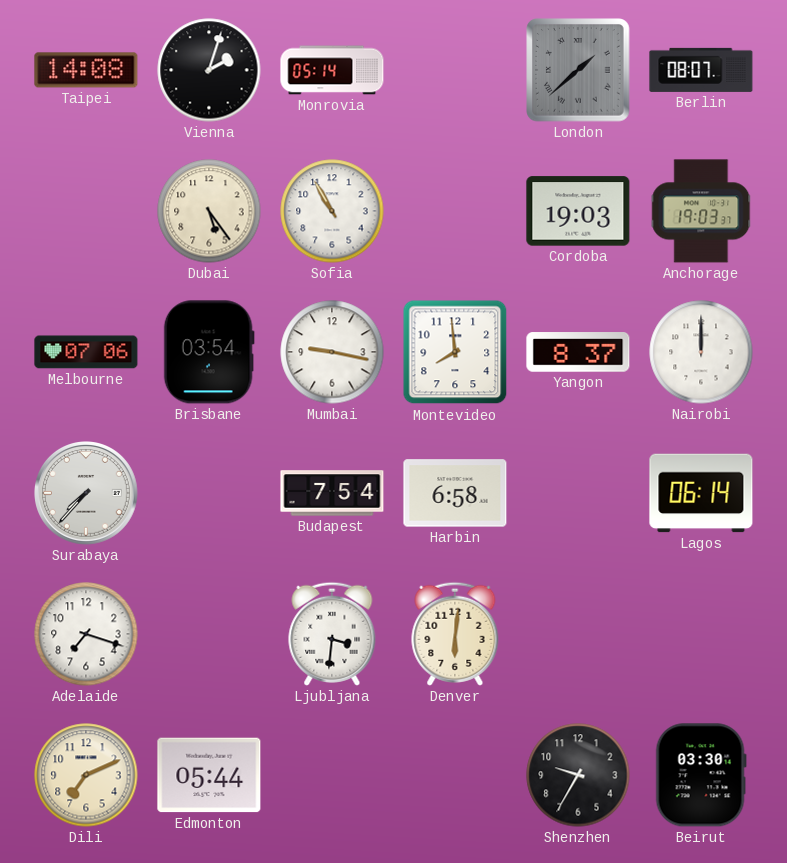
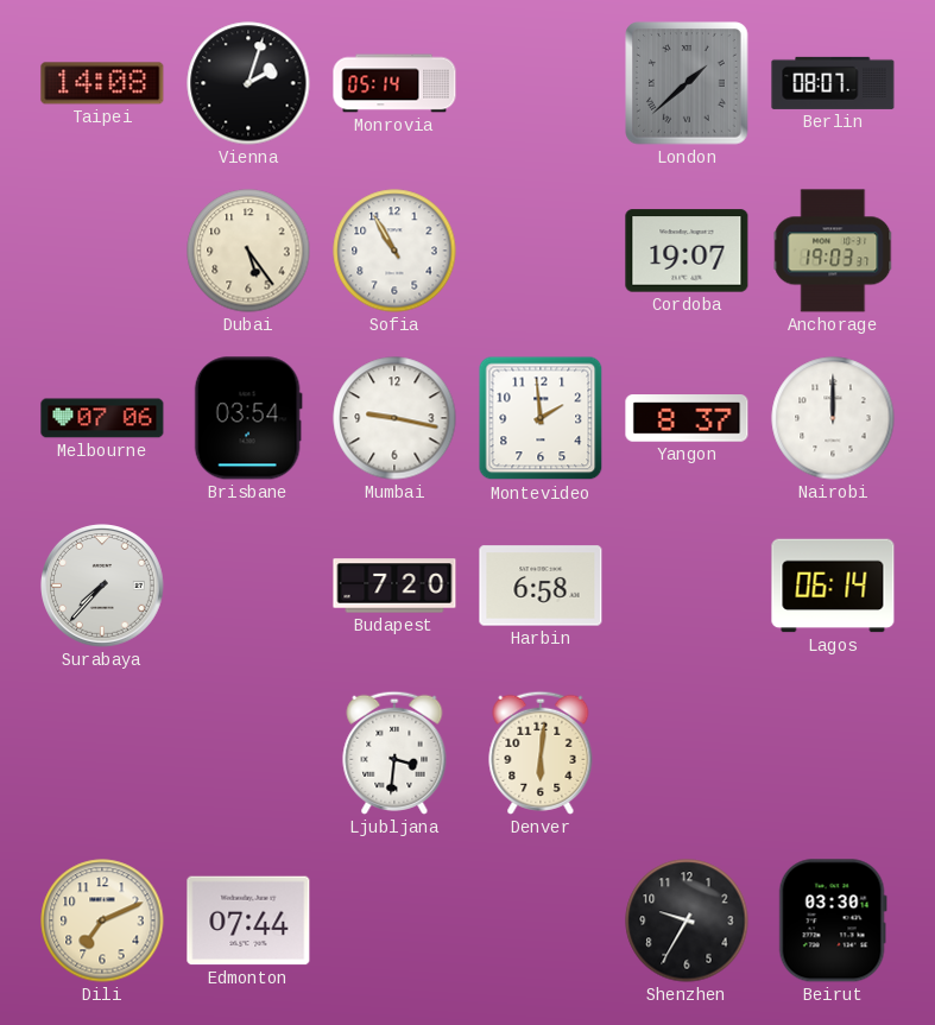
Cordoba: 19:03 -> 19:07 (687, 251)
Montevideo: 7:59 -> 1:59 (541, 418)
Budapest: 7:54 -> 7:20 (394, 586)
Adelaide: 7:18 -> none (86, 634)
Edmonton: 05:44 -> 07:44 (248, 920)
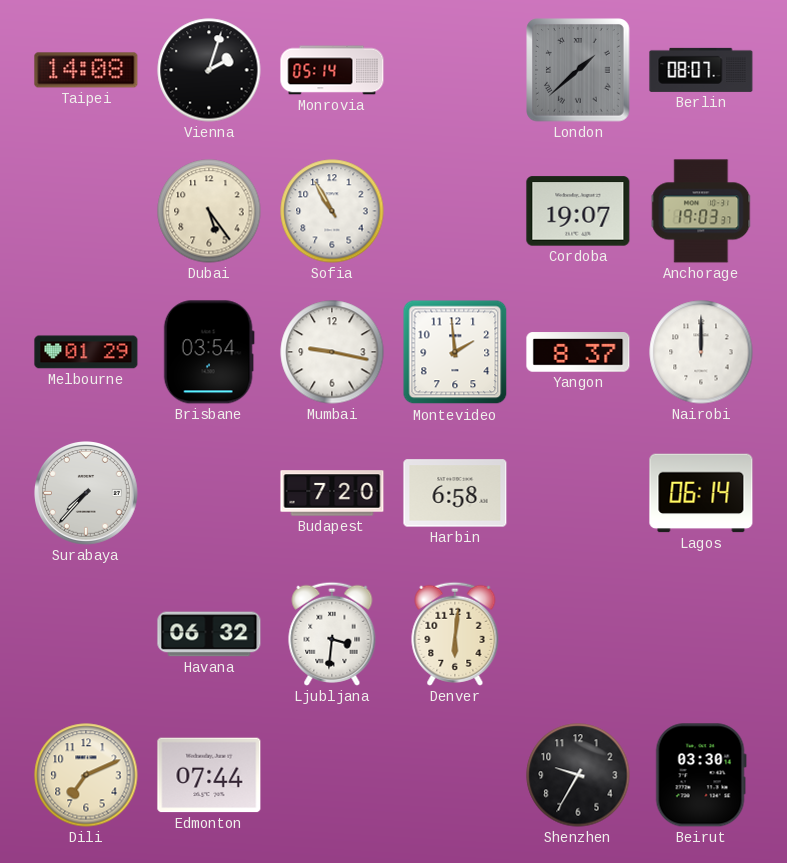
Melbourne: 07:06 -> 01:29 (86, 352)
Havana: none -> 06:32 (209, 634)
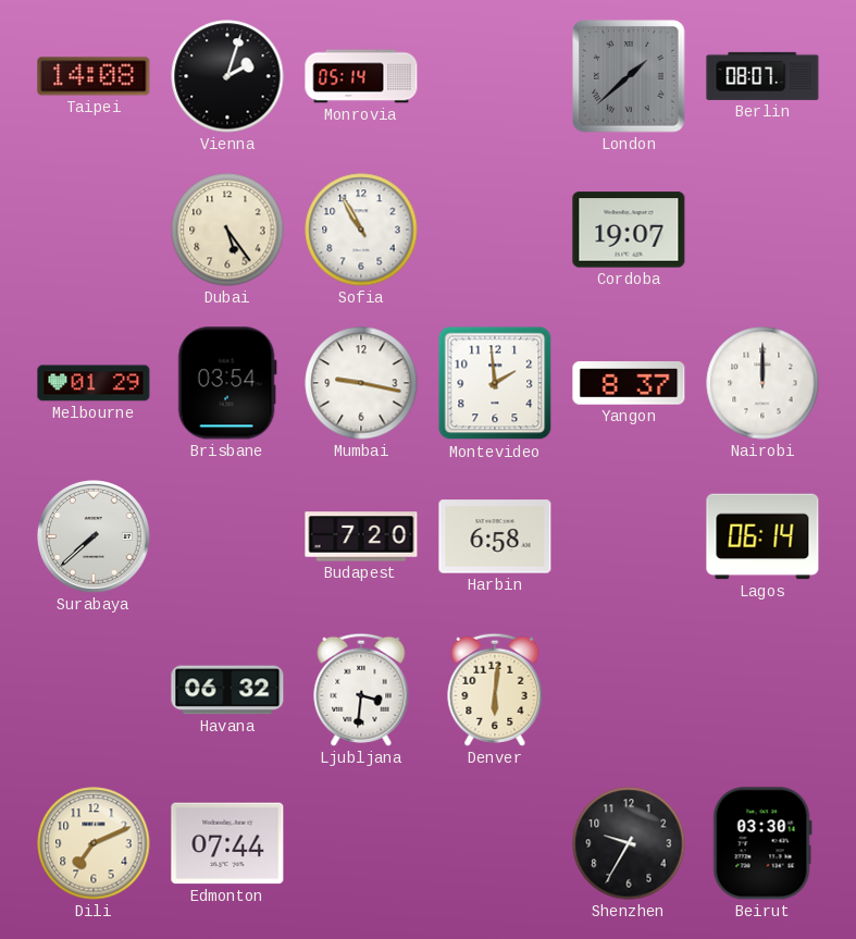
Anchorage: 19:03 -> none (701, 211)
Surabaya: 7:37 -> 7:38 (95, 538)
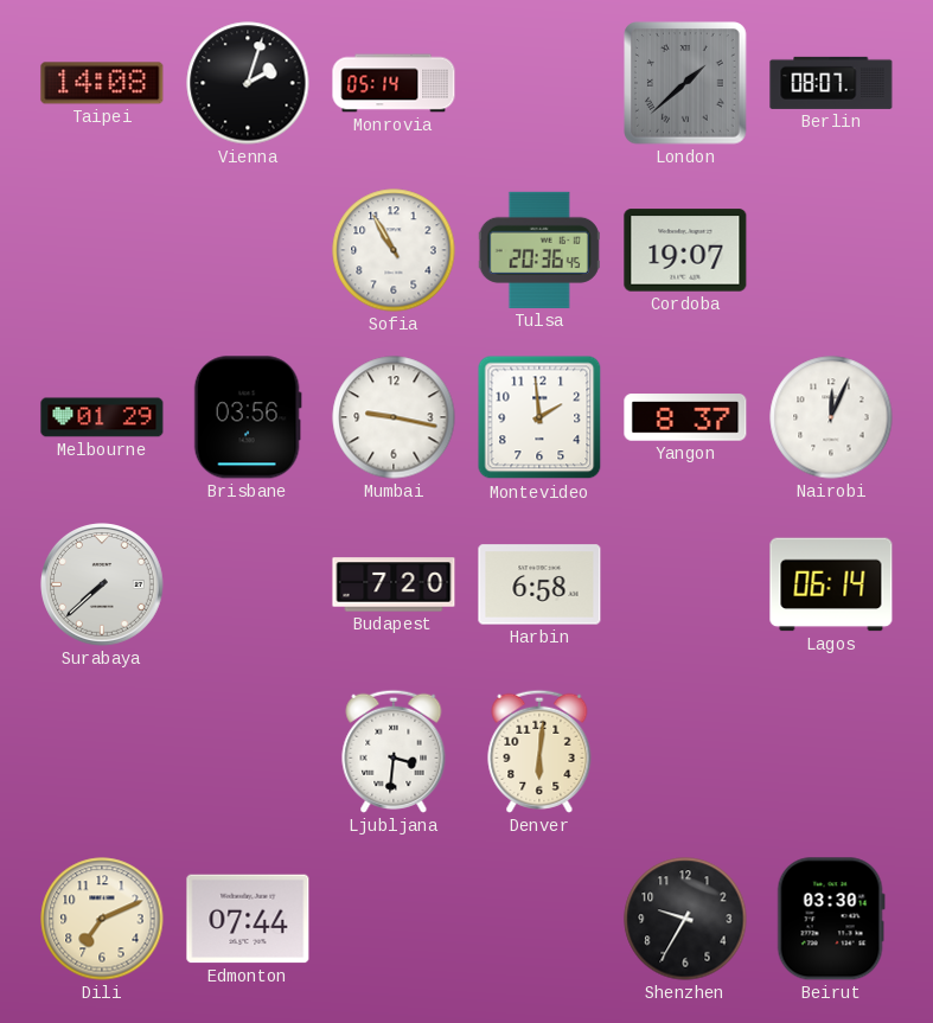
Dubai: 5:24 -> none (227, 230)
Tulsa: none -> 20:36 (539, 250)
Brisbane: 03:54 -> 03:56 (248, 417)
Nairobi: 12:00 -> 12:04 (831, 417)
Havana: 06:32 -> none (227, 690)
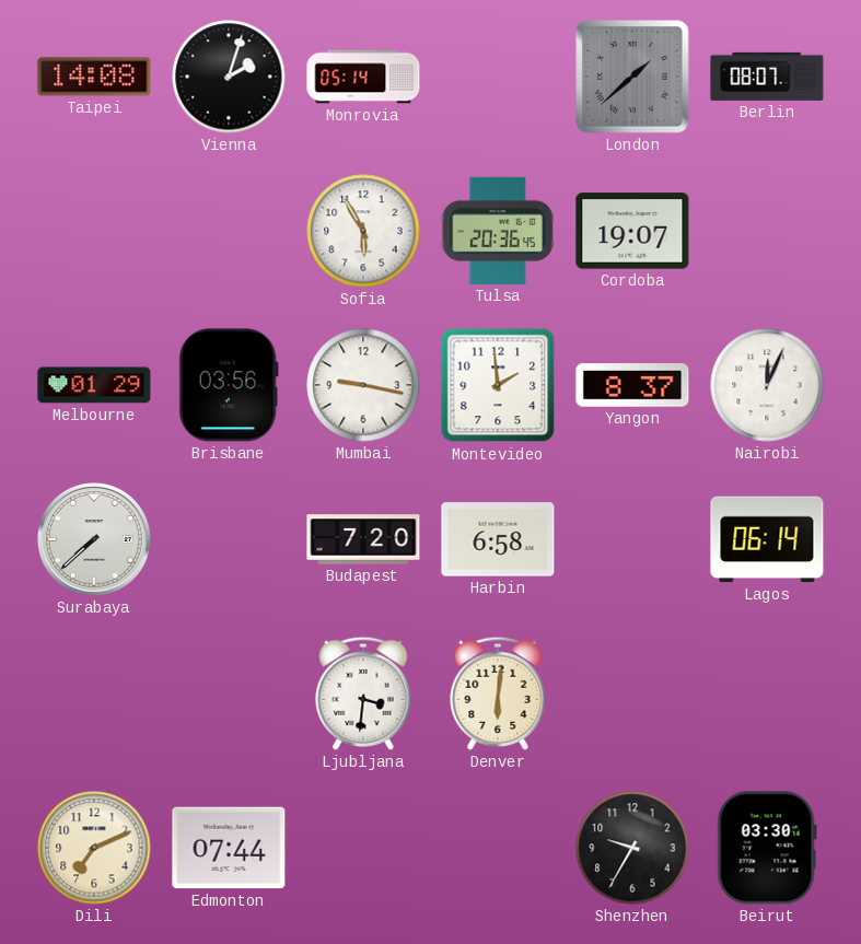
Sofia: 10:55 -> 5:55 (363, 231)
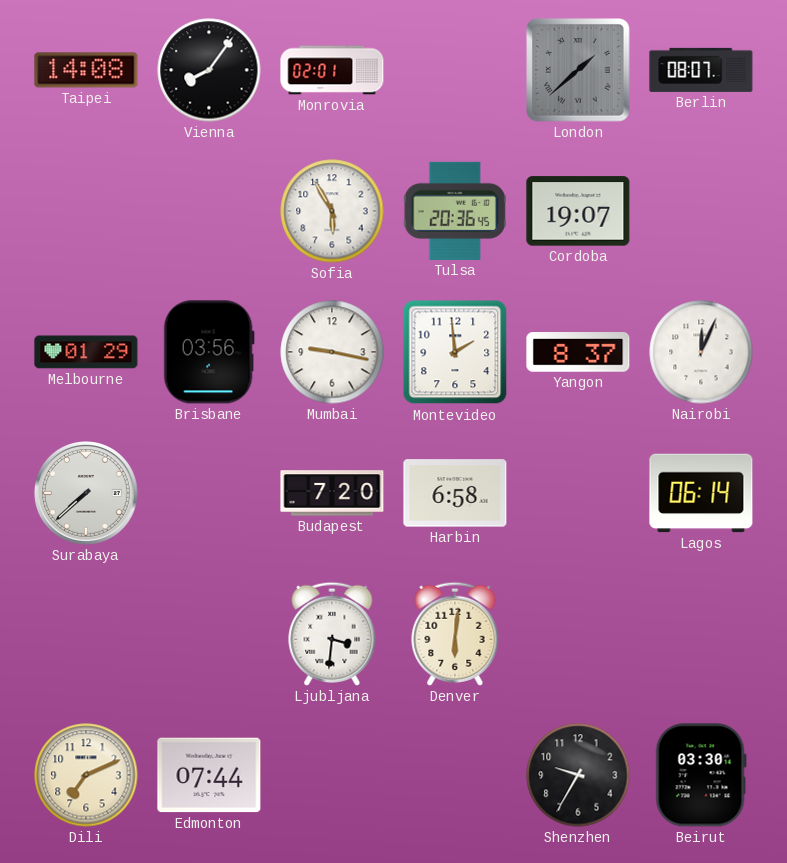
Vienna: 2:03 -> 8:06 (209, 70)
Monrovia: 05:14 -> 02:01 (332, 70)
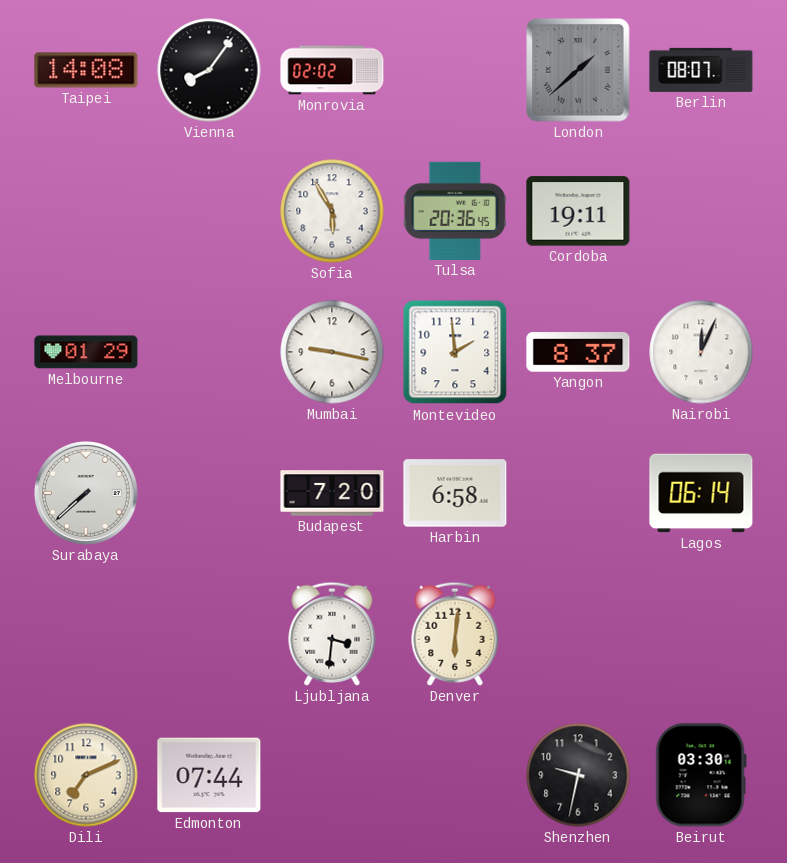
Monrovia: 02:01 -> 02:02 (332, 70)
Cordoba: 19:07 -> 19:11 (578, 211)
Brisbane: 03:56 -> none (209, 352)
Shenzhen: 9:35 -> 9:32 (578, 775)
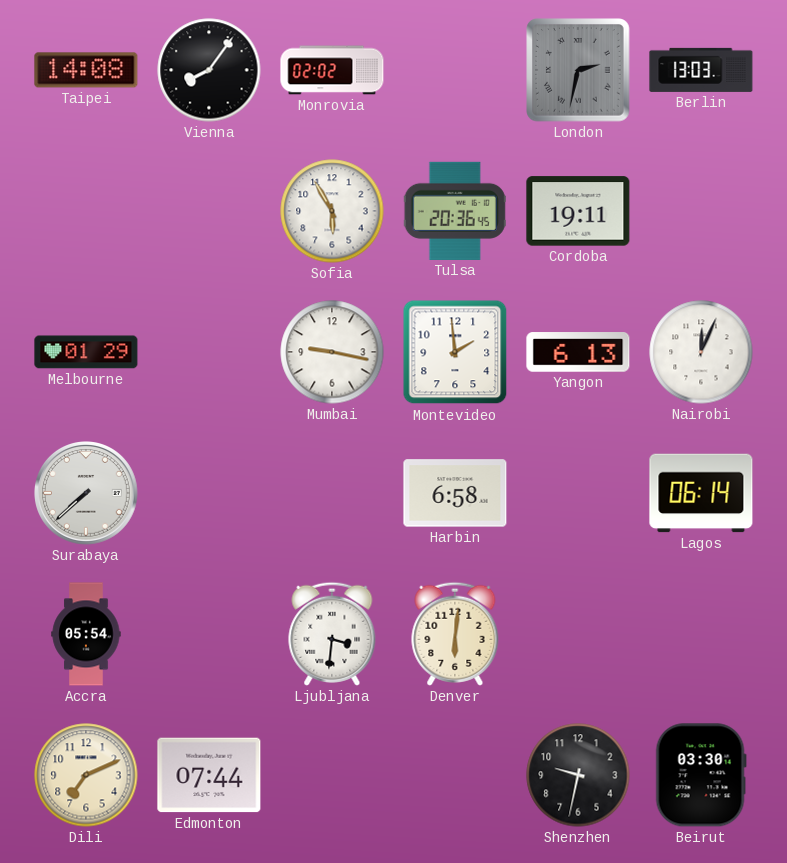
London: 1:38 -> 2:32 (578, 70)
Berlin: 08:07 -> 13:03 (701, 70)
Yangon: 8:37 -> 6:13 (578, 352)
Budapest: 7:20 -> none (332, 493)
Accra: none -> 05:54 (86, 634)
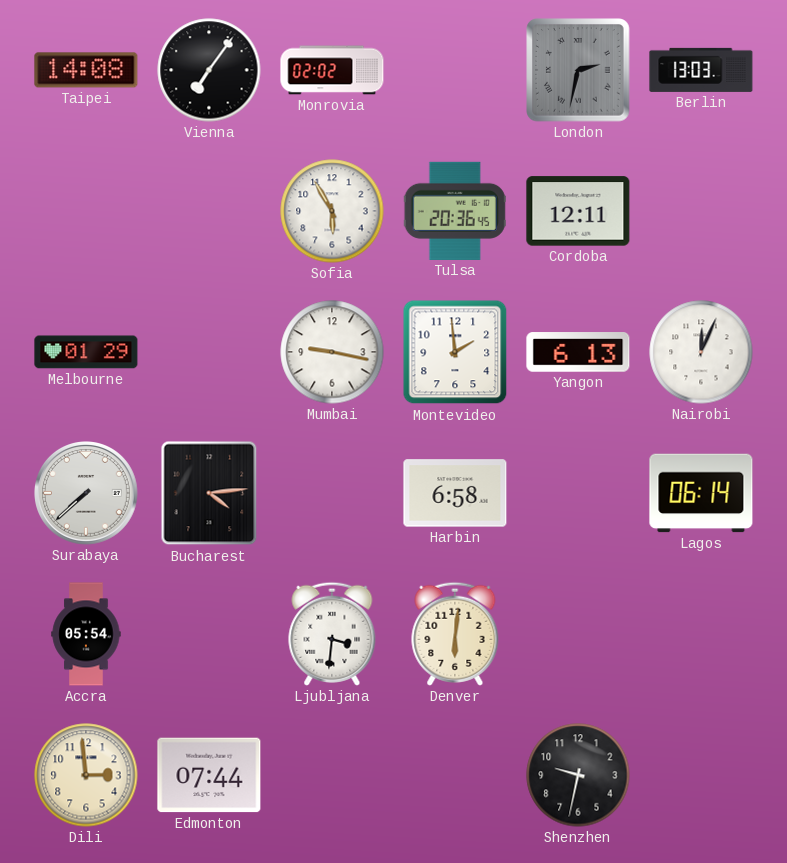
Vienna: 8:06 -> 7:06 (209, 70)
Cordoba: 19:11 -> 12:11 (578, 211)
Bucharest: none -> 4:14 (209, 493)
Dili: 7:11 -> 2:59 (86, 775)
Beirut: 03:30 -> none (701, 775)
